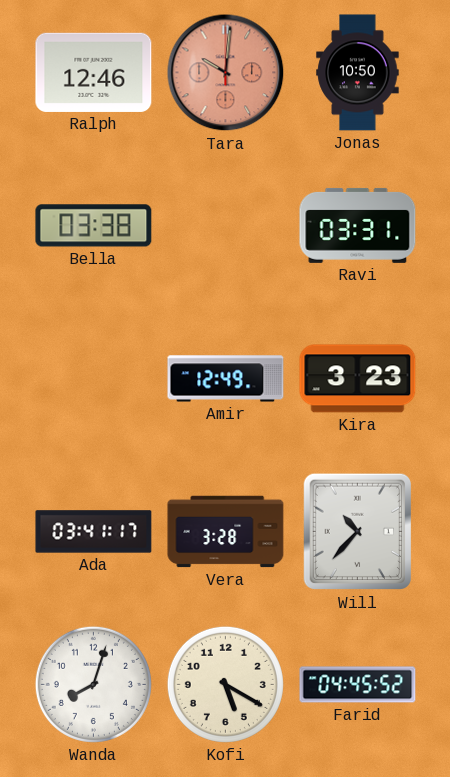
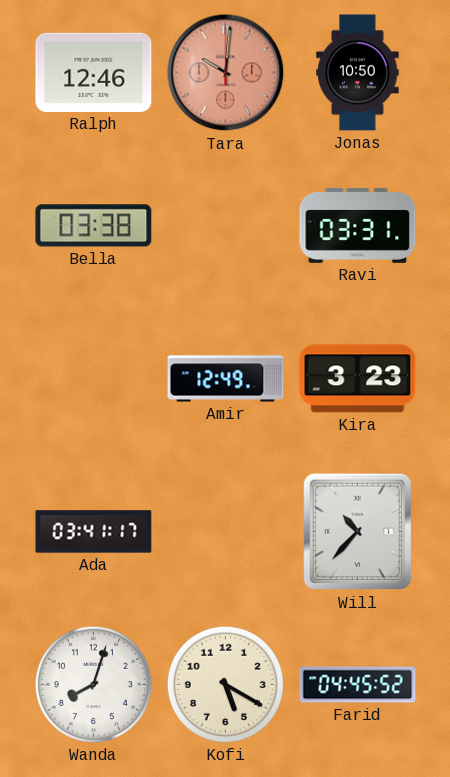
Vera: 3:28 -> none (226, 532)
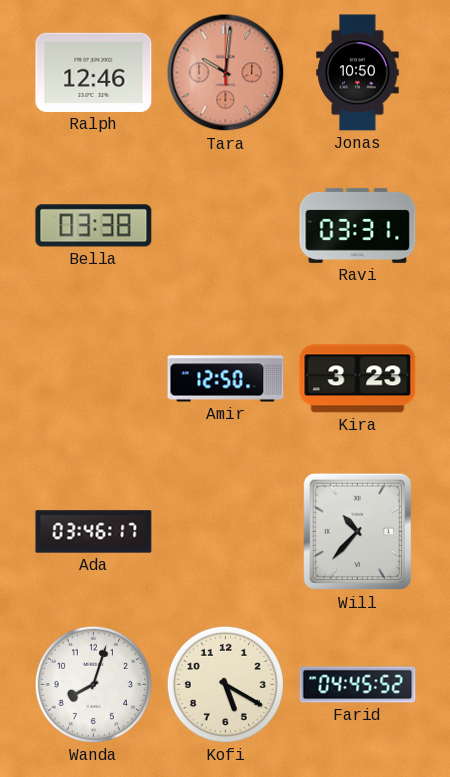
Amir: 12:49 -> 12:50 (226, 379)
Ada: 03:41 -> 03:46 (94, 532)
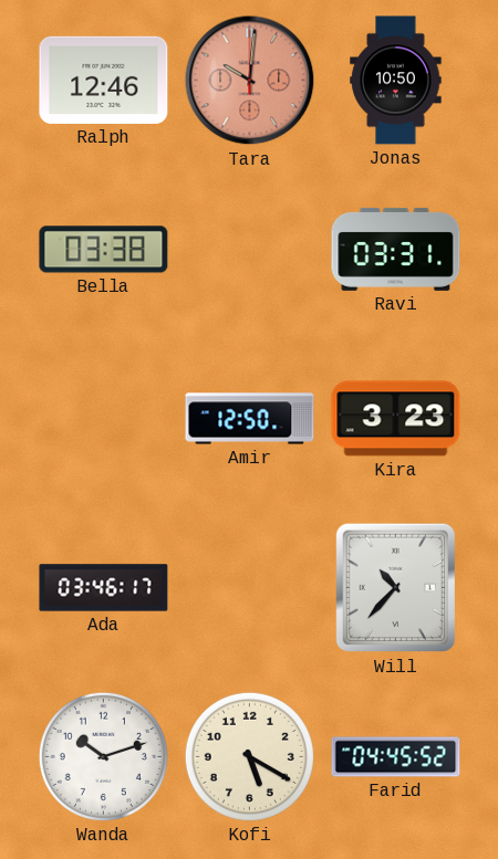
Wanda: 8:03 -> 10:12 (103, 756)
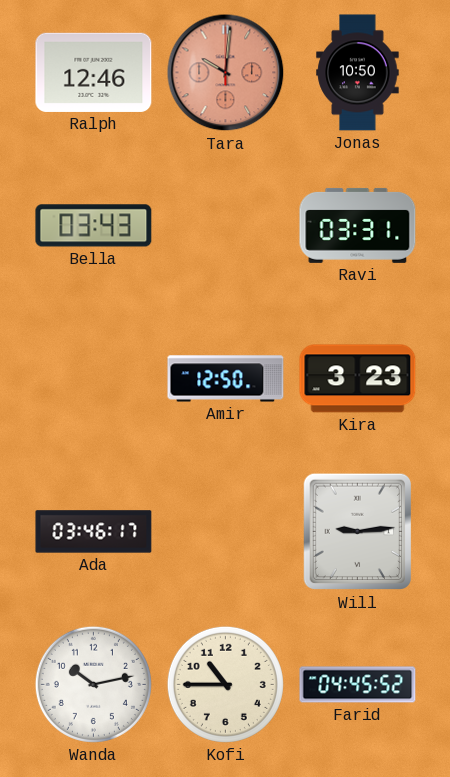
Bella: 03:38 -> 03:43 (94, 226)
Will: 10:37 -> 9:14 (357, 532)
Wanda: 10:12 -> 10:13 (93, 684)
Kofi: 5:20 -> 10:45 (225, 684)
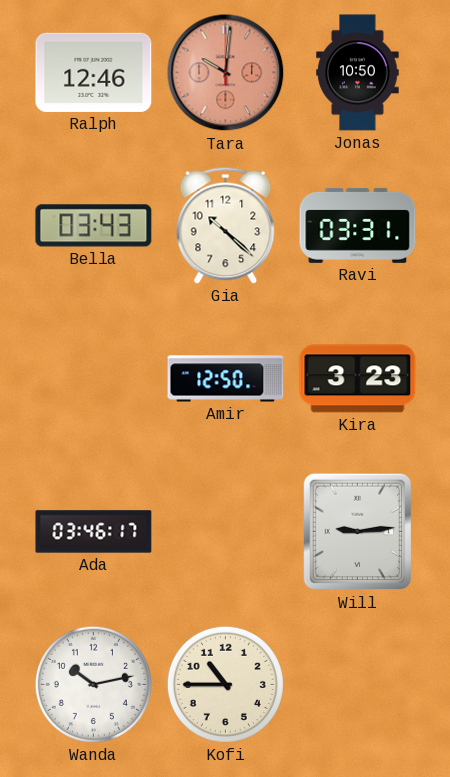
Gia: none -> 10:22 (226, 225)
Farid: 04:45 -> none (358, 685)
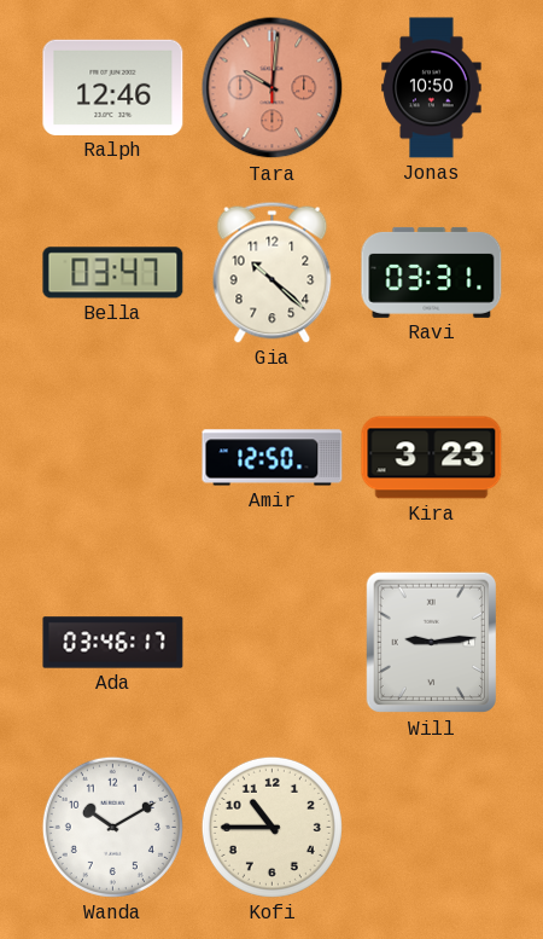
Bella: 03:43 -> 03:47 (113, 273)
Wanda: 10:13 -> 10:10 (112, 827)
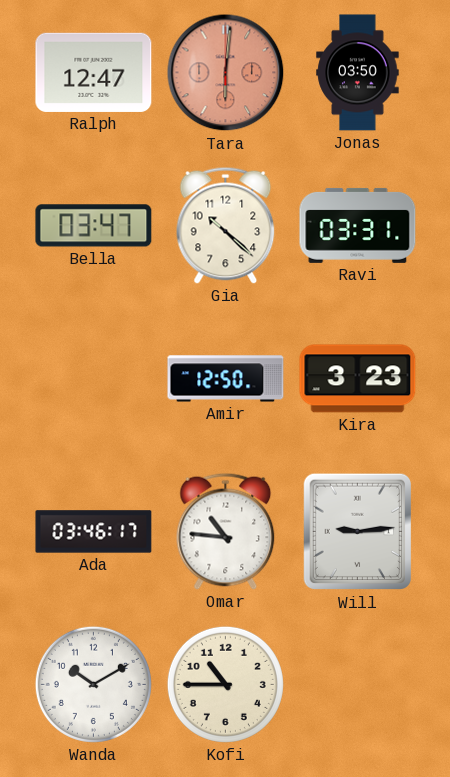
Ralph: 12:46 -> 12:47 (94, 72)
Tara: 10:01 -> 6:01 (226, 73)
Jonas: 10:50 -> 03:50 (358, 73)
Omar: none -> 10:46 (226, 531)
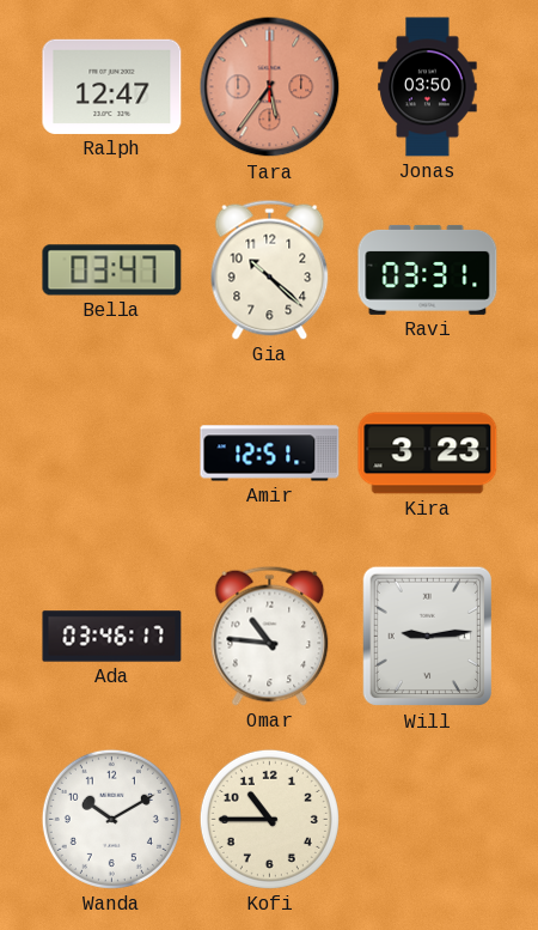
Tara: 6:01 -> 5:36 (270, 87)
Amir: 12:50 -> 12:51 (270, 454)
